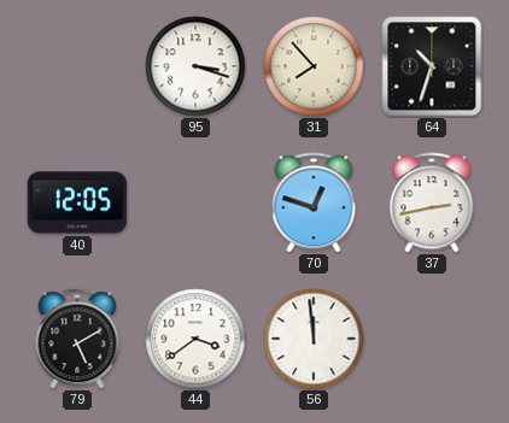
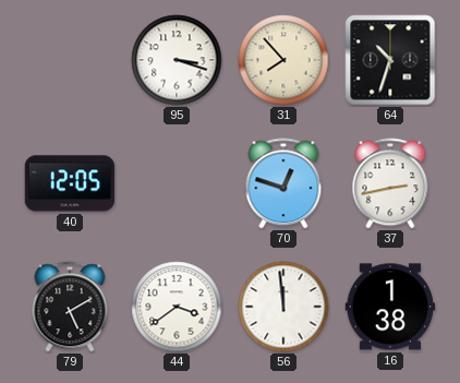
16: none -> 1:38 (390, 307)
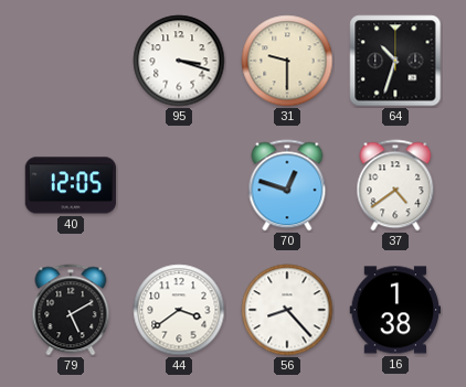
31: 7:53 -> 9:30 (287, 61)
37: 2:43 -> 4:39 (395, 185)
56: 11:59 -> 8:23 (287, 310)
